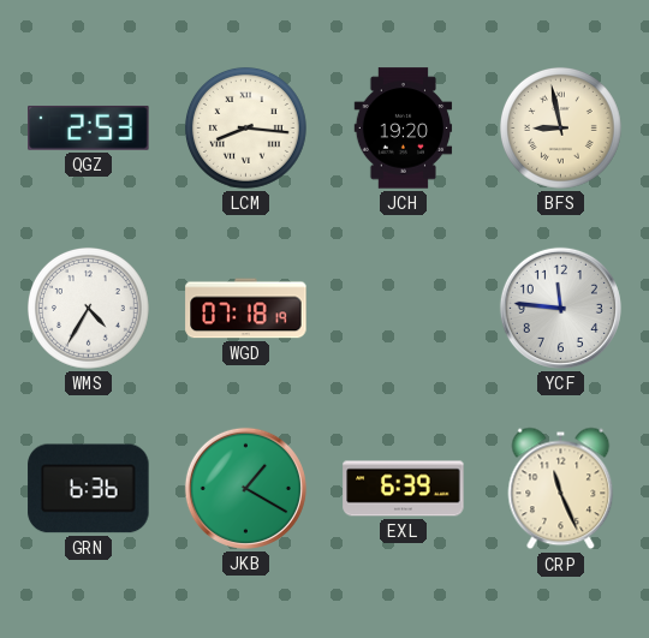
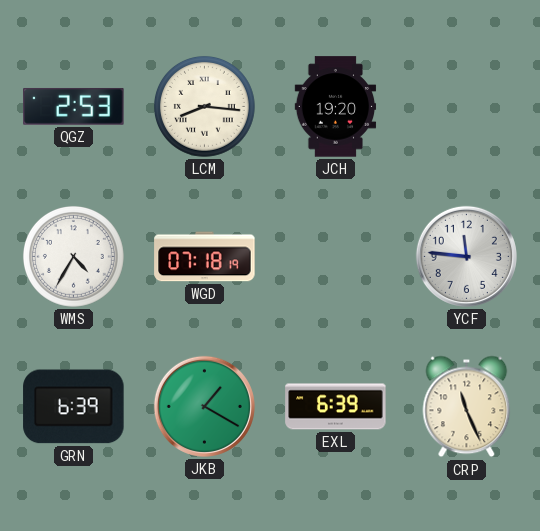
BFS: 8:58 -> none (561, 129)
GRN: 6:36 -> 6:39 (74, 407)
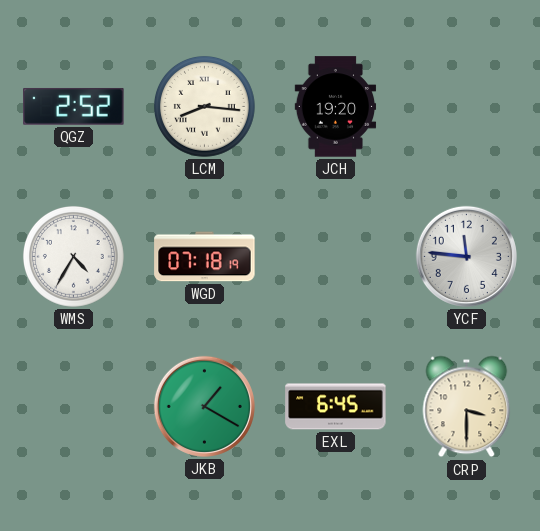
QGZ: 2:53 -> 2:52 (74, 106)
GRN: 6:39 -> none (74, 407)
EXL: 6:39 -> 6:45 (336, 407)
CRP: 11:26 -> 3:30 (467, 407)
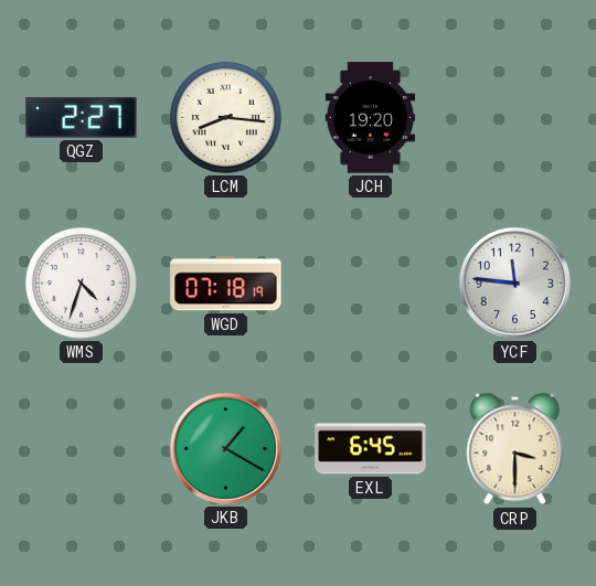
QGZ: 2:52 -> 2:27 (82, 117)
WMS: 4:35 -> 4:33 (82, 284)
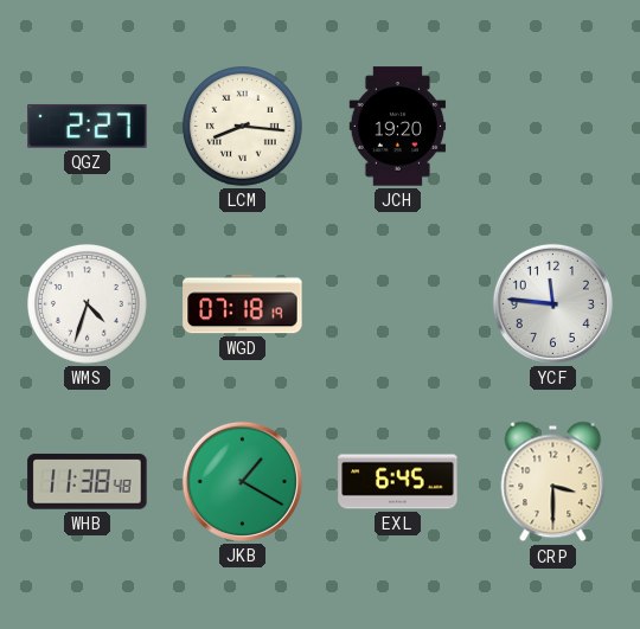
WHB: none -> 11:38 (88, 482)
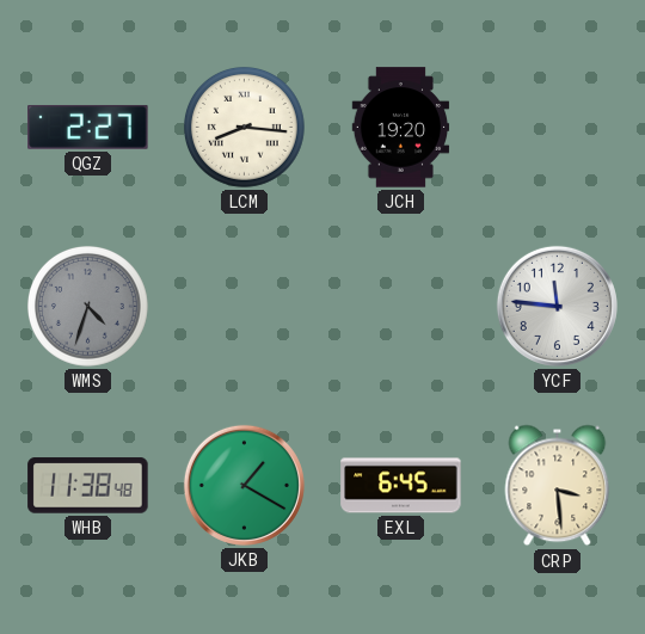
WMS dial: white -> grey (88, 307)
WGD: 07:18 -> none (243, 304)
CRP: 3:30 -> 3:29 (558, 486)
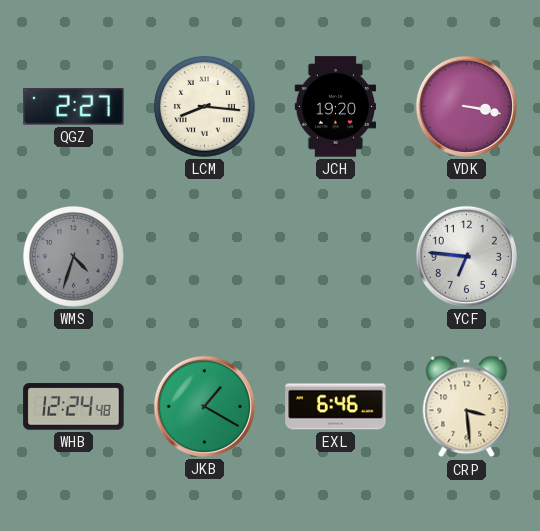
VDK: none -> 3:17 (466, 106)
YCF: 11:46 -> 6:46 (466, 256)
WHB: 11:38 -> 12:24 (74, 407)
EXL: 6:45 -> 6:46 (336, 407)
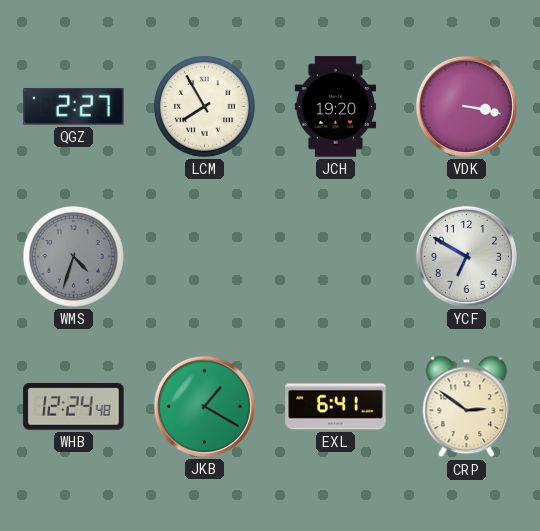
LCM: 8:16 -> 7:55 (205, 107)
YCF: 6:46 -> 6:50 (466, 256)
EXL: 6:46 -> 6:41 (336, 407)
CRP: 3:29 -> 2:51 (467, 407)
